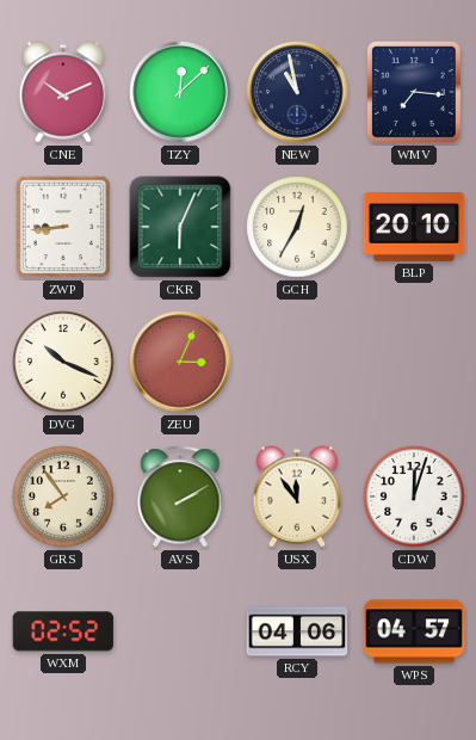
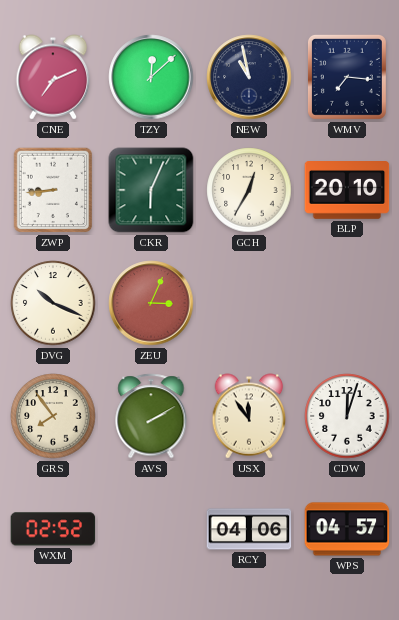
CNE: 10:11 -> 7:11 (53, 77)
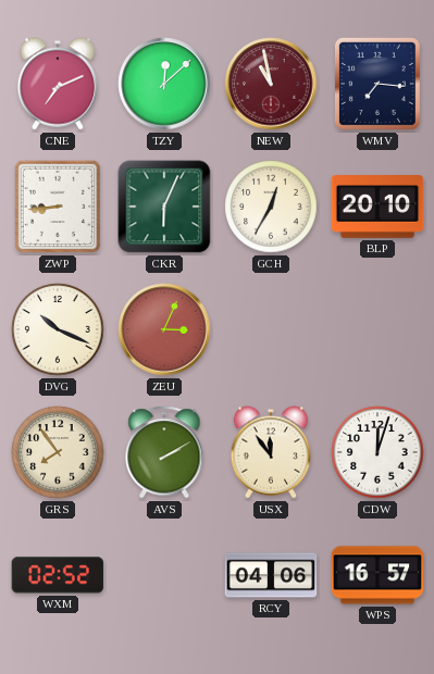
NEW dial: navy -> burgundy (271, 84)
WPS: 04:57 -> 16:57 (377, 575)
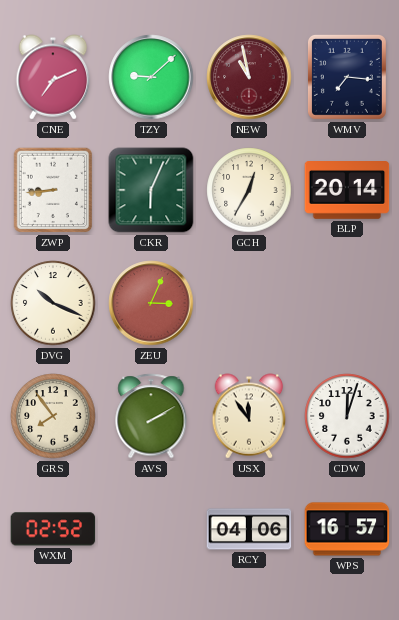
TZY: 12:08 -> 9:08 (151, 77)
BLP: 20:10 -> 20:14 (347, 191)
